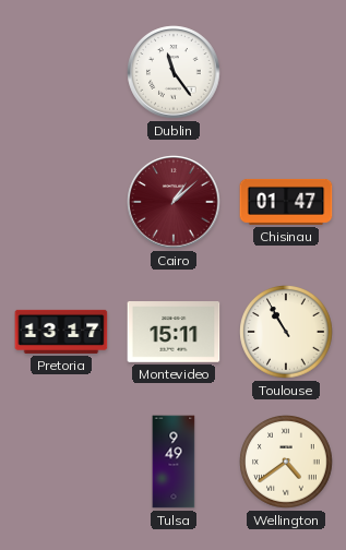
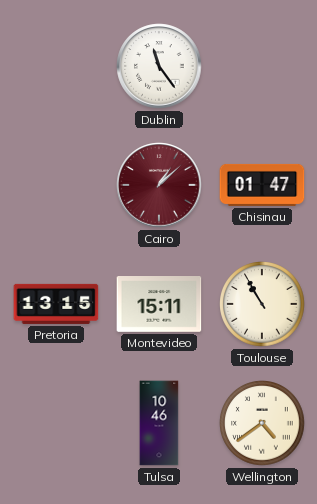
Pretoria: 13:17 -> 13:15 (56, 304)
Tulsa: 9:49 -> 10:46 (159, 423)
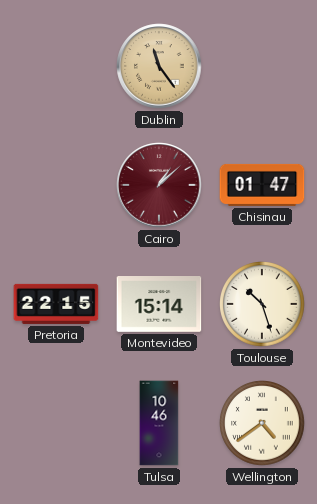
Dublin dial: white -> champagne (159, 66)
Pretoria: 13:15 -> 22:15 (56, 304)
Montevideo: 15:11 -> 15:14 (159, 305)
Toulouse: 10:55 -> 10:27 (262, 304)
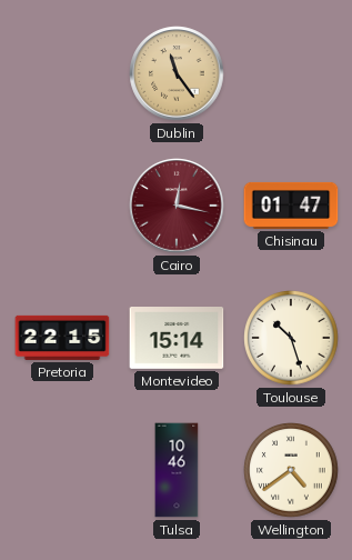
Cairo: 1:08 -> 12:17 (177, 206)
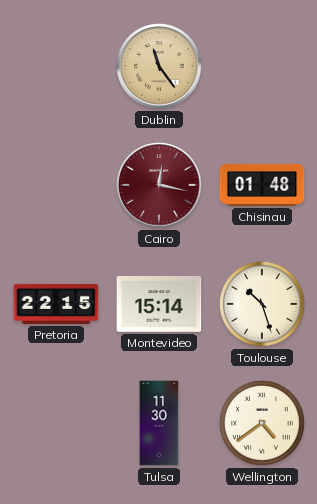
Chisinau: 01:47 -> 01:48 (262, 185)
Tulsa: 10:46 -> 11:30 (159, 423)
